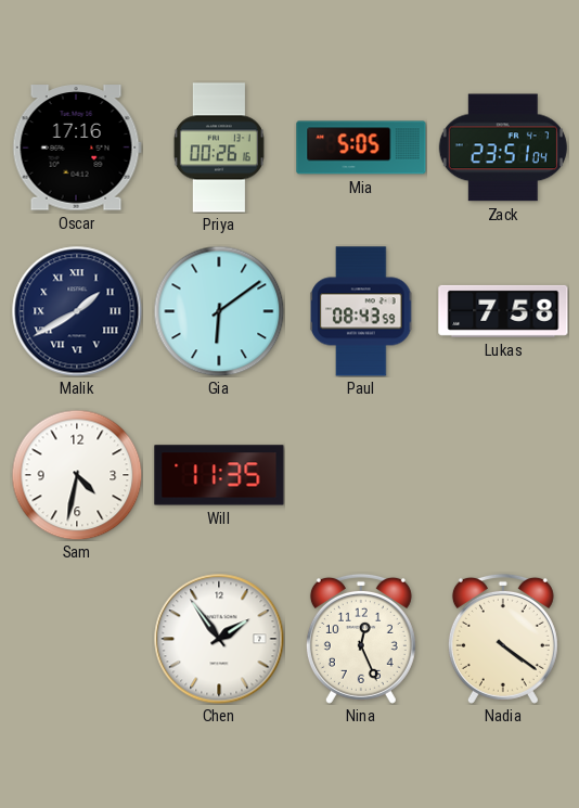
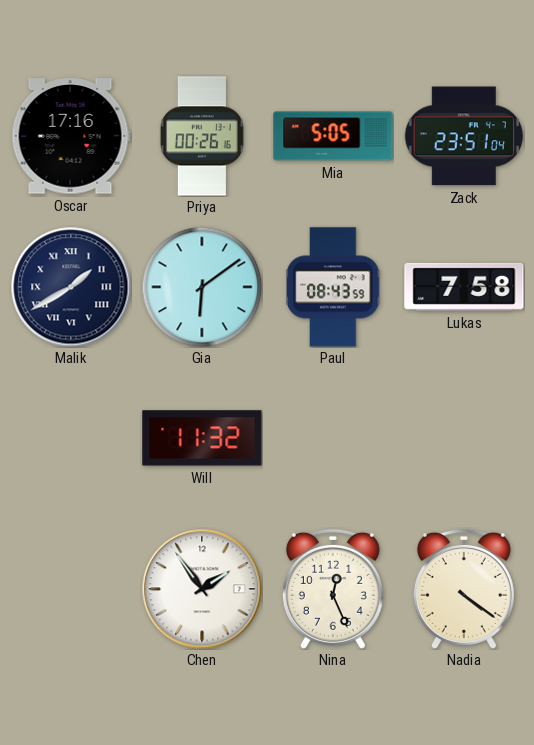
Sam: 4:32 -> none (77, 475)
Will: 11:35 -> 11:32 (202, 438)
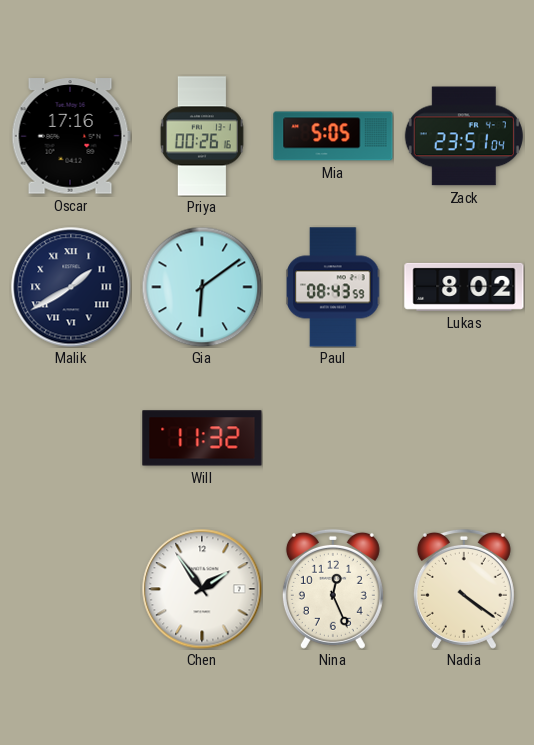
Lukas: 7:58 -> 8:02 (464, 287)
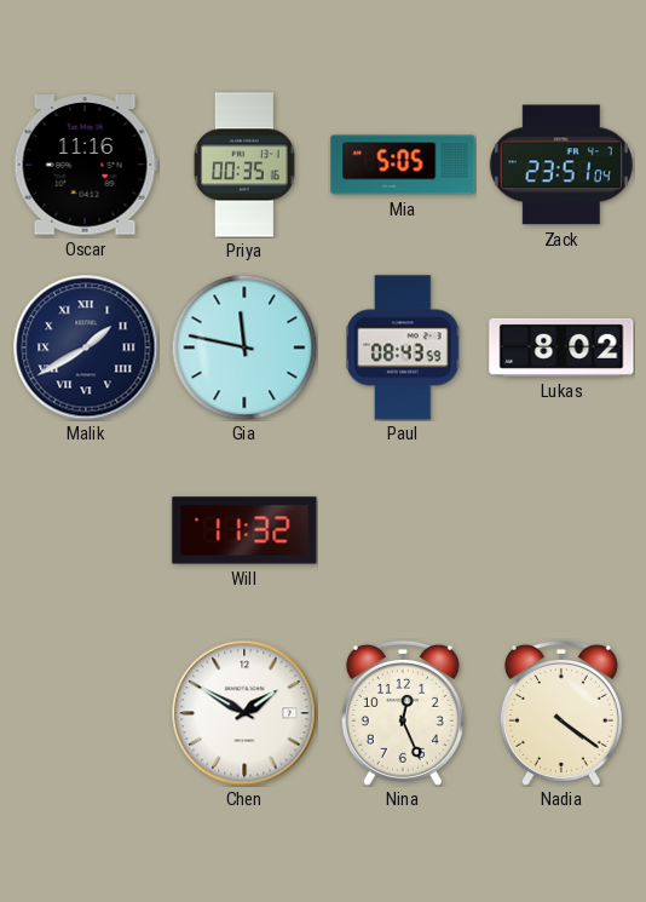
Oscar: 17:16 -> 11:16 (86, 165)
Priya: 00:26 -> 00:35 (244, 165)
Gia: 6:09 -> 11:47 (244, 347)
Chen: 1:54 -> 1:50 (244, 713)
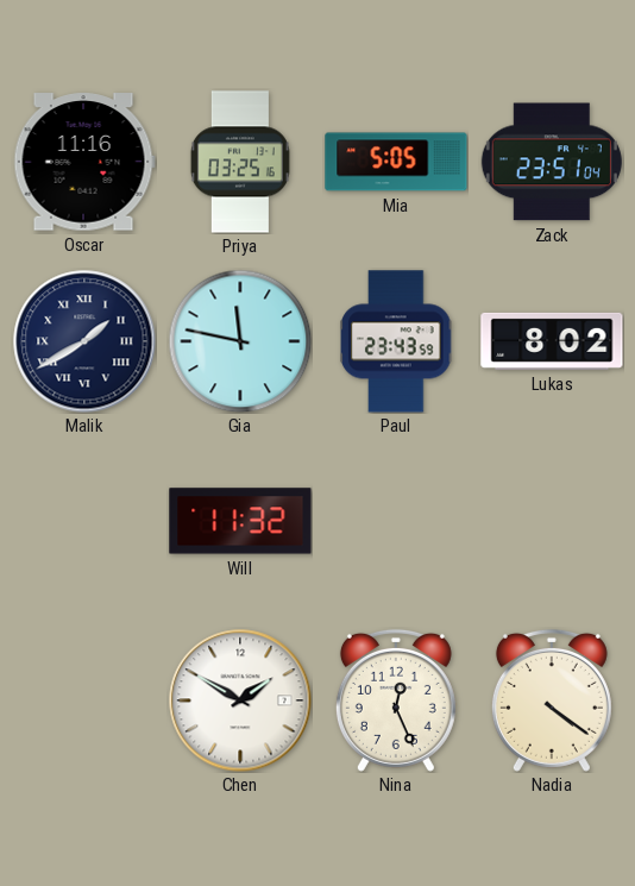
Priya: 00:35 -> 03:25 (240, 162)
Paul: 08:43 -> 23:43 (396, 341)
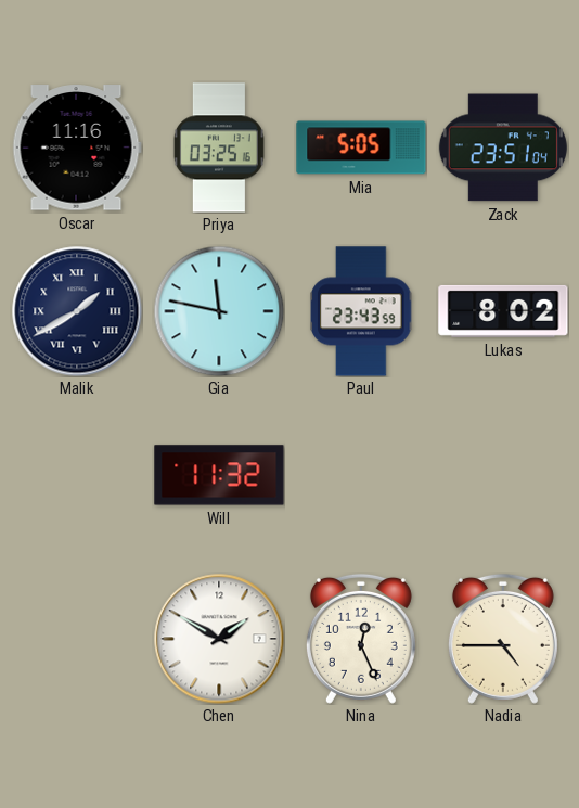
Nadia: 4:21 -> 4:45 (503, 639)
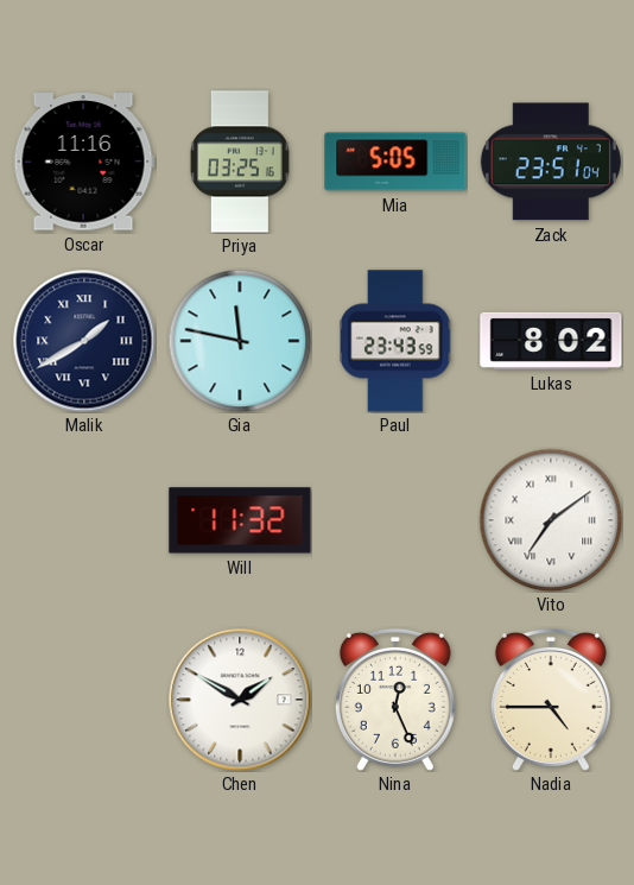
Vito: none -> 7:09 (551, 520)
